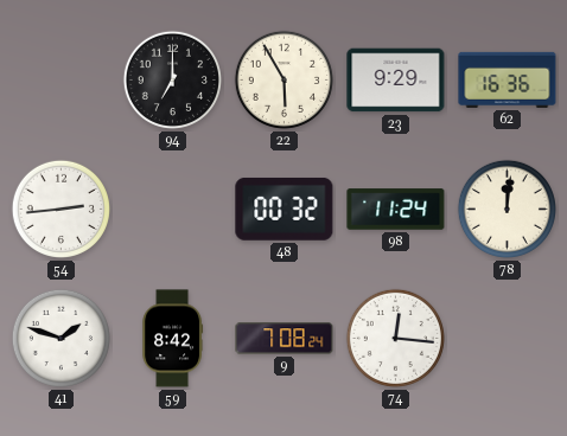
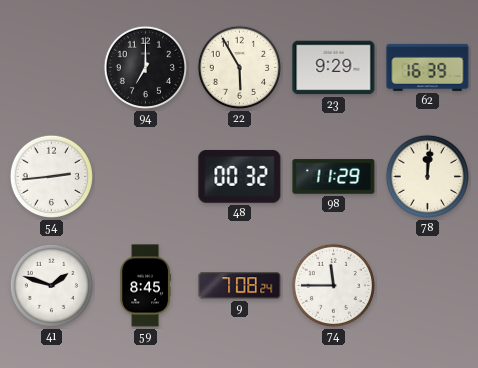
62: 16:36 -> 16:39 (428, 67)
98: 11:24 -> 11:29 (334, 177)
59: 8:42 -> 8:45 (146, 286)
74: 12:16 -> 11:45 (333, 285)
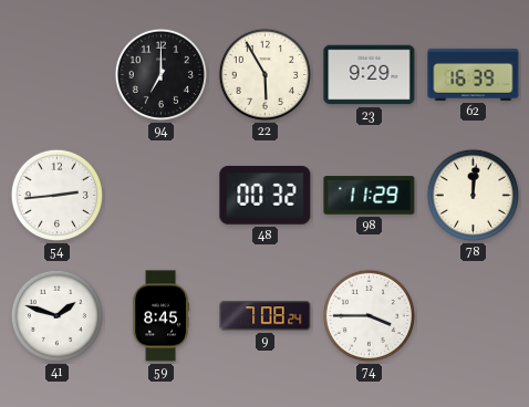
74: 11:45 -> 3:45 (369, 315)
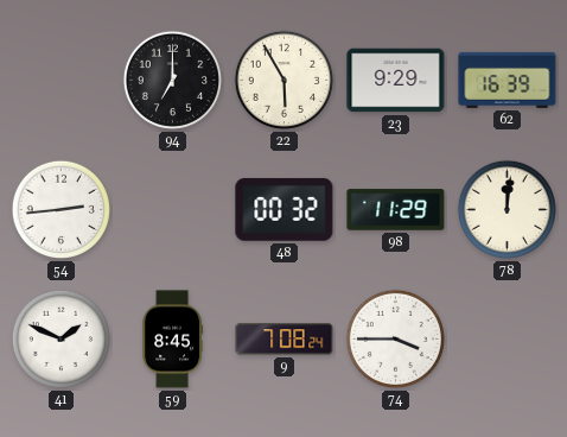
41: 1:48 -> 1:49 (60, 338)
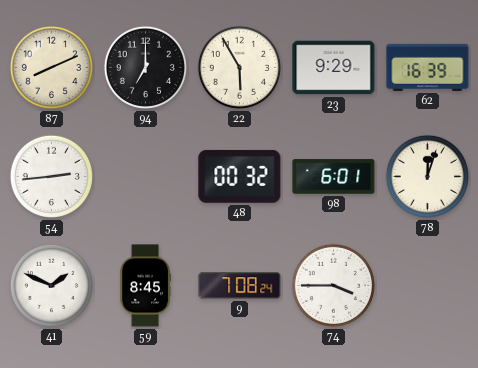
87: none -> 8:11 (51, 67)
98: 11:29 -> 6:01 (334, 177)
78: 12:01 -> 12:03 (427, 176)
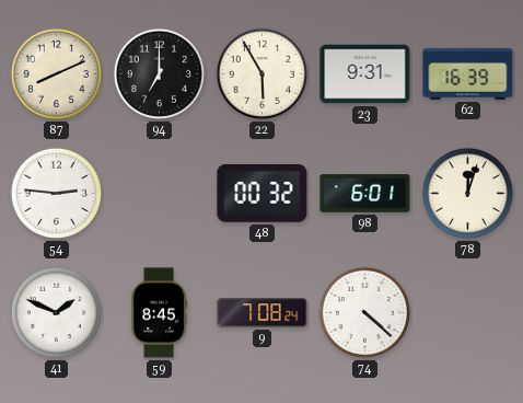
23: 9:29 -> 9:31 (365, 74)
54: 2:44 -> 2:46 (56, 193)
74: 3:45 -> 4:22 (364, 312)
